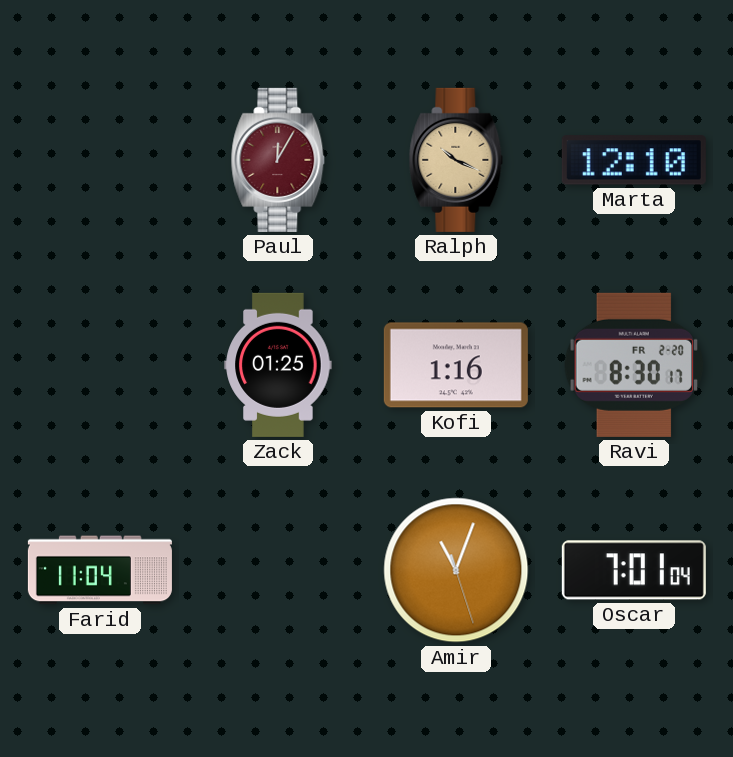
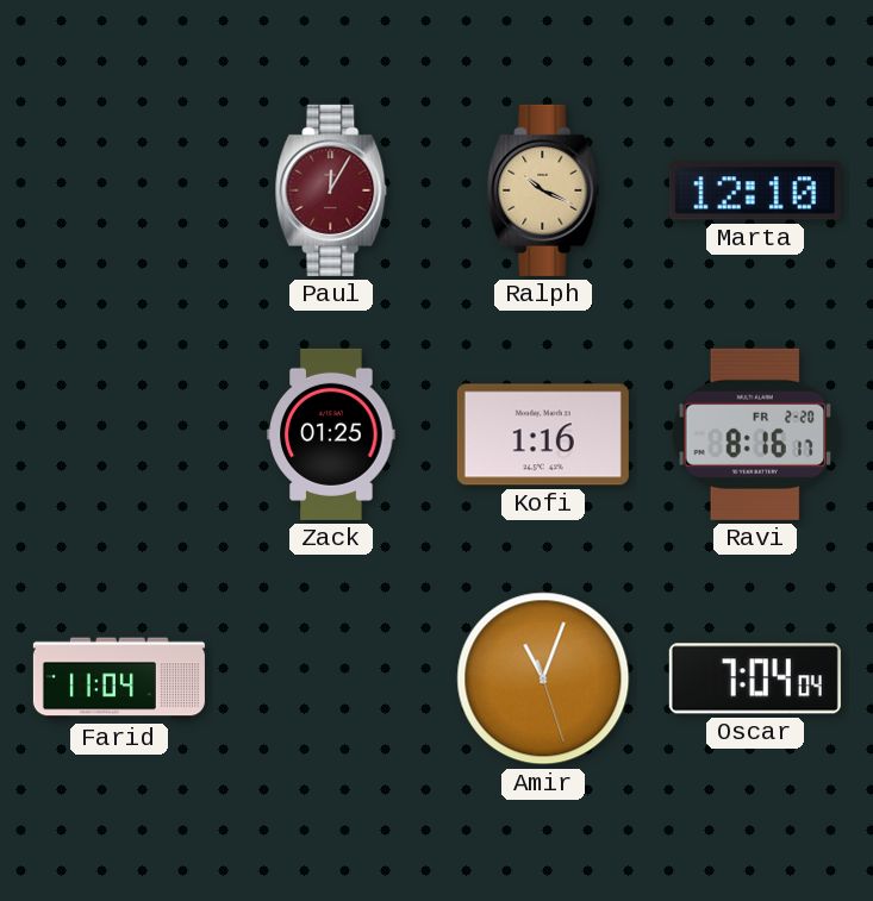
Ravi: 8:30 -> 8:16 (755, 434)
Oscar: 7:01 -> 7:04 (755, 678)
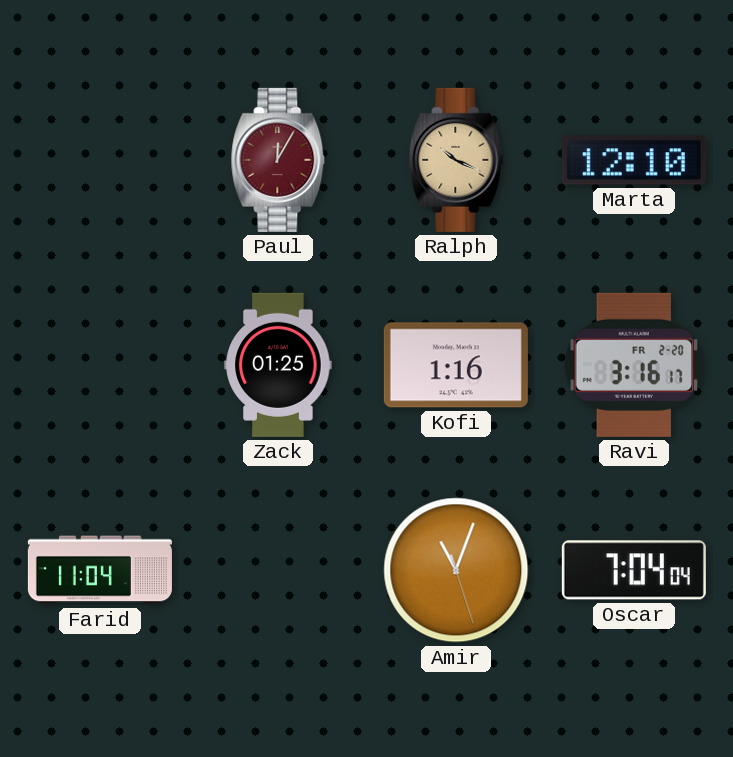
Ravi: 8:16 -> 3:16 (634, 365)
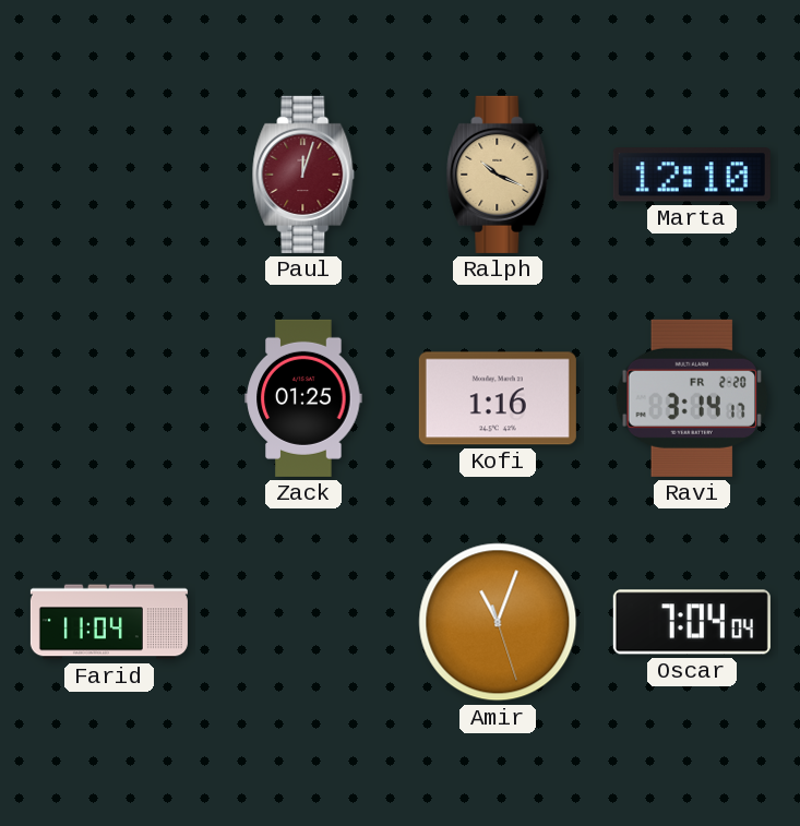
Paul: 12:05 -> 12:03 (303, 175)
Ravi: 3:16 -> 3:14 (692, 398)
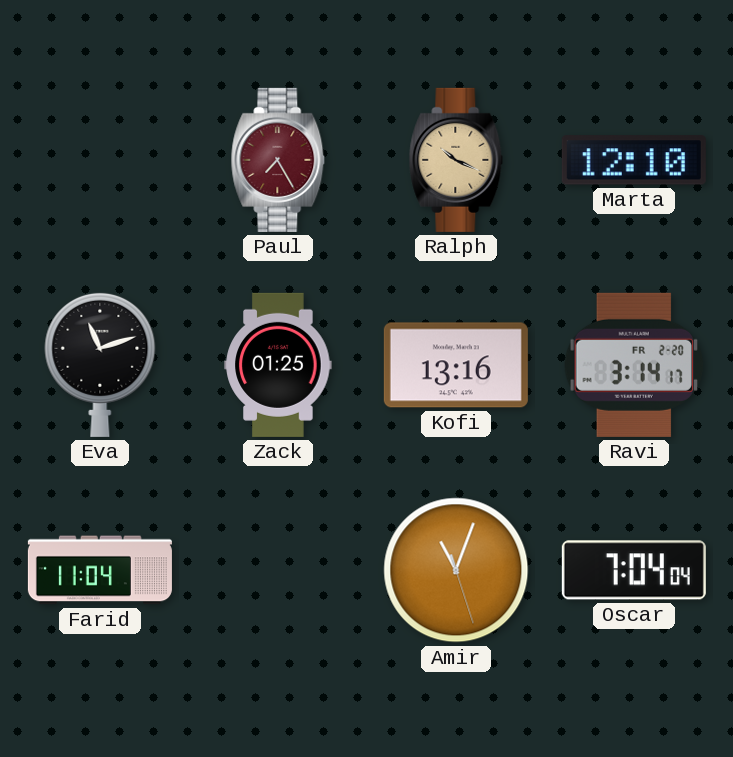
Paul: 12:03 -> 7:25 (278, 160)
Eva: none -> 11:12 (100, 364)
Kofi: 1:16 -> 13:16 (456, 365)
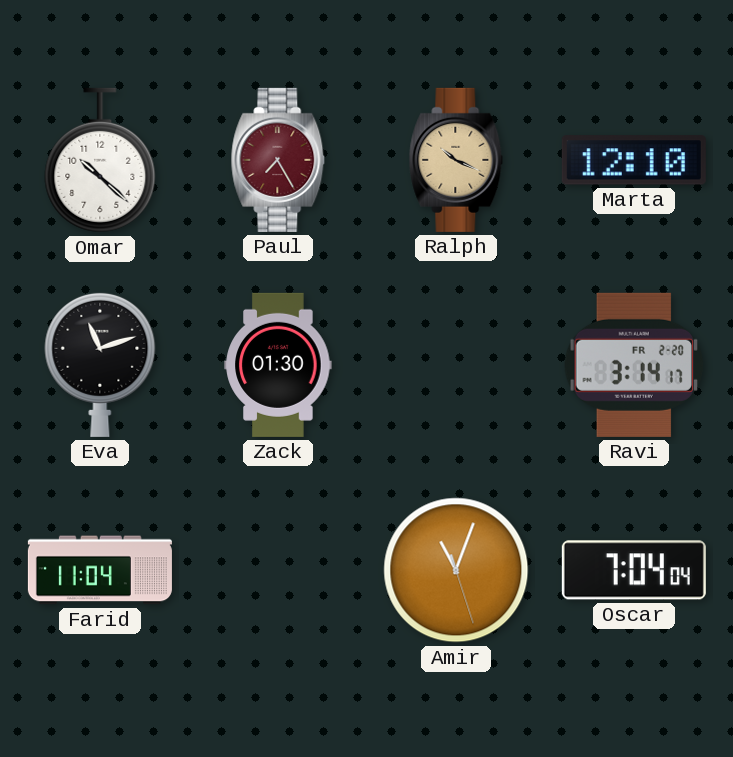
Omar: none -> 10:22 (100, 160)
Zack: 01:25 -> 01:30 (278, 365)
Kofi: 13:16 -> none (456, 365)
